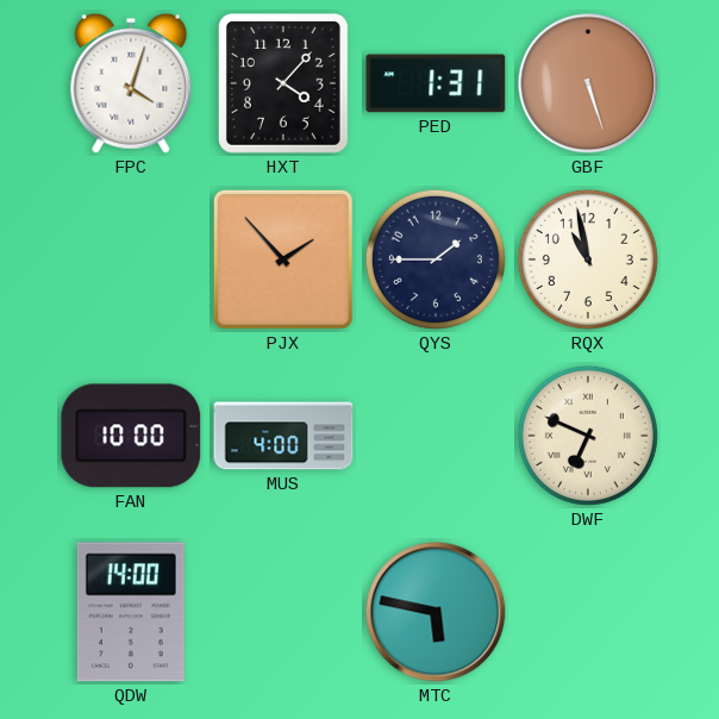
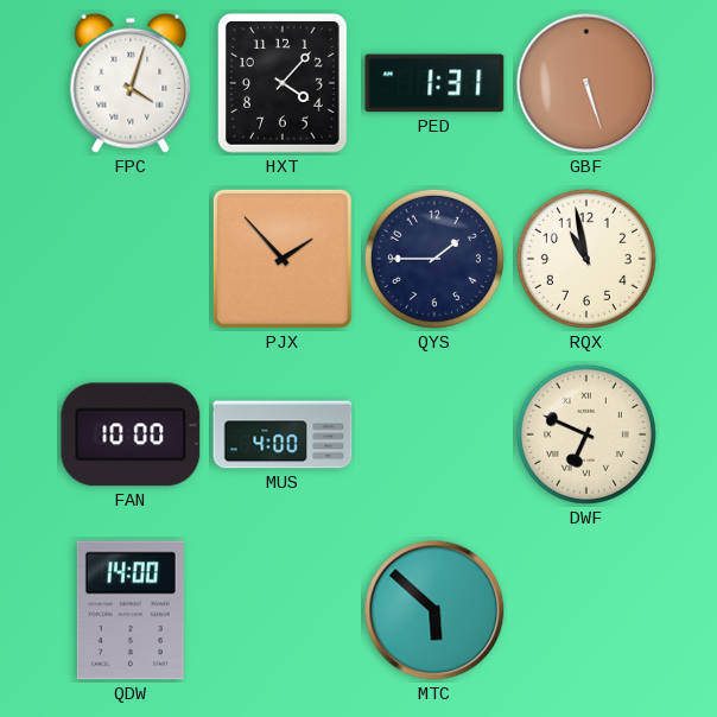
MTC: 5:47 -> 5:52 (434, 610)
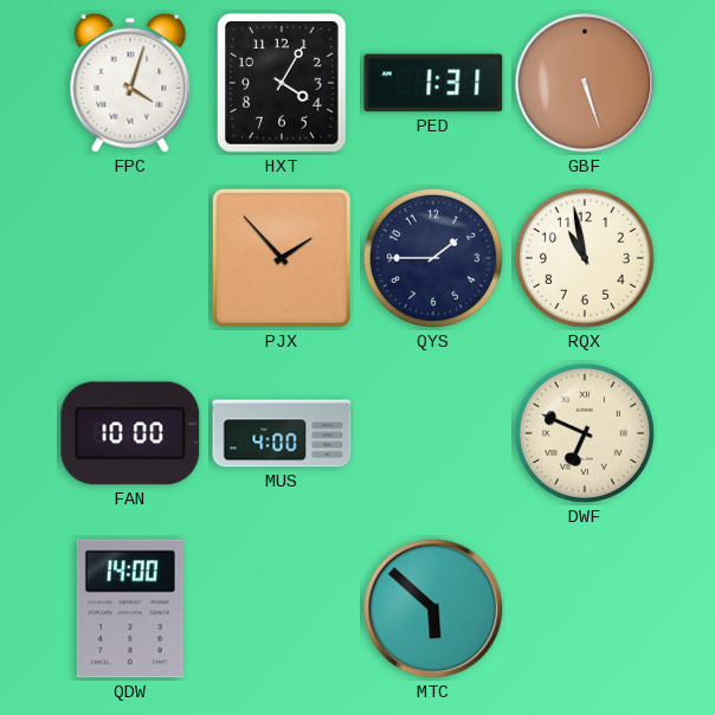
HXT: 4:07 -> 4:05 (282, 84)
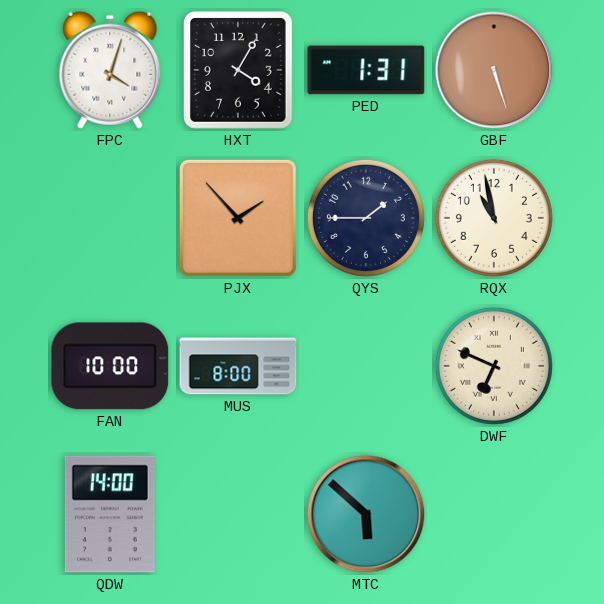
MUS: 4:00 -> 8:00 (238, 366)
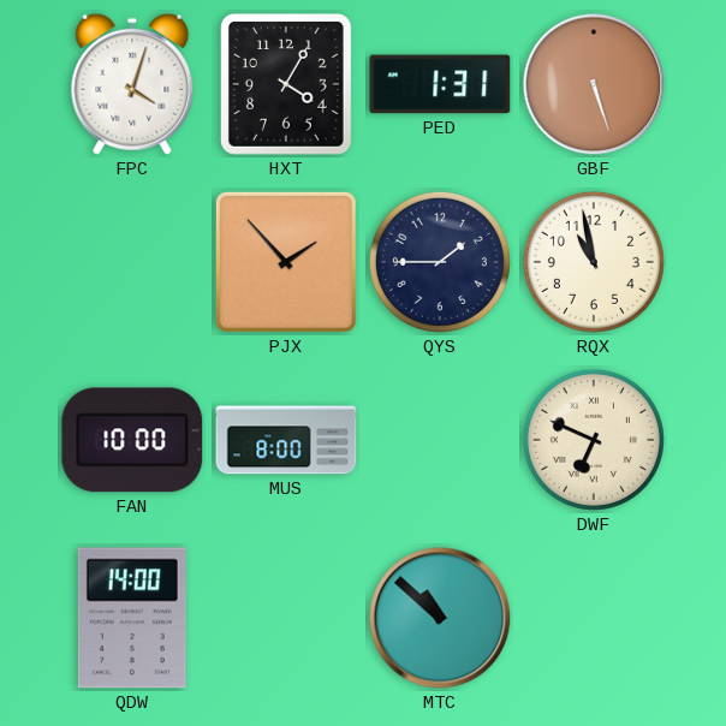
MTC: 5:52 -> 10:52 (440, 618)
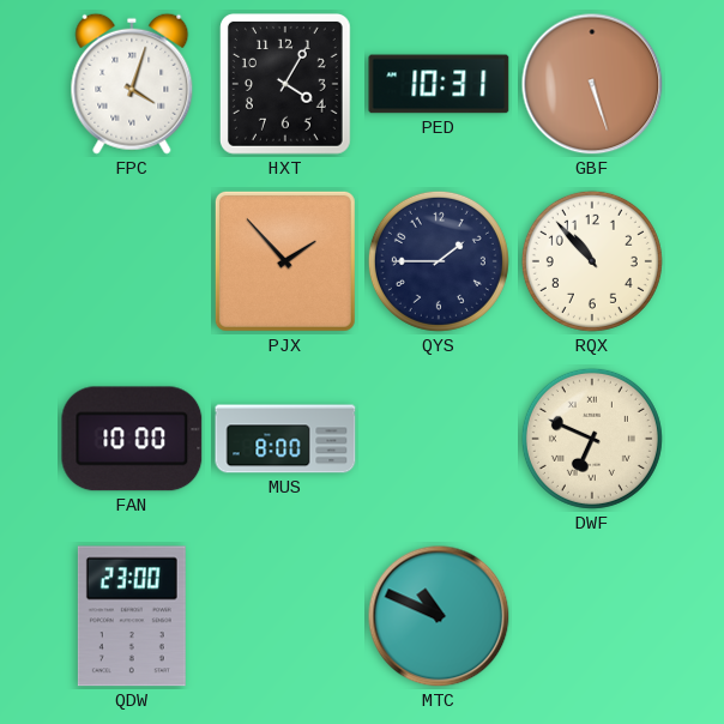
PED: 1:31 -> 10:31 (439, 84)
RQX: 10:58 -> 10:53 (592, 261)
QDW: 14:00 -> 23:00 (132, 616)
MTC: 10:52 -> 10:49 (439, 616)
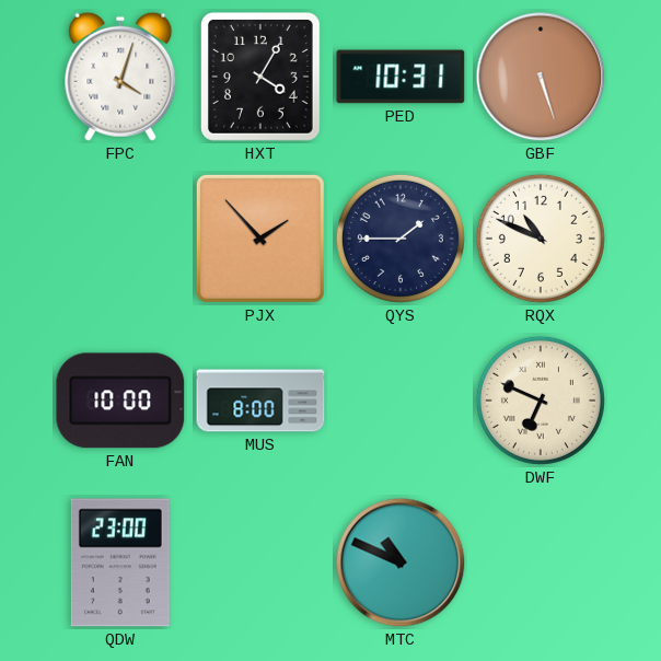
RQX: 10:53 -> 10:49 (541, 239)
